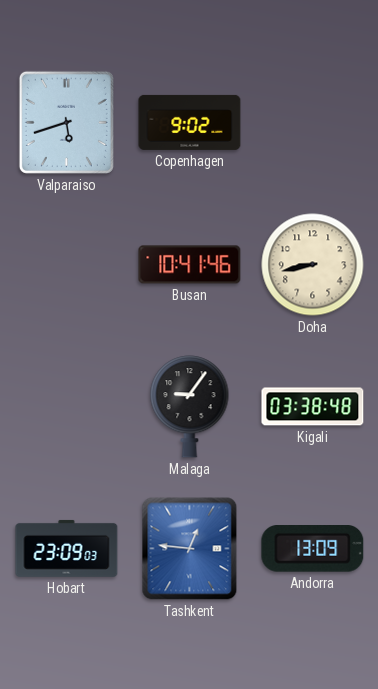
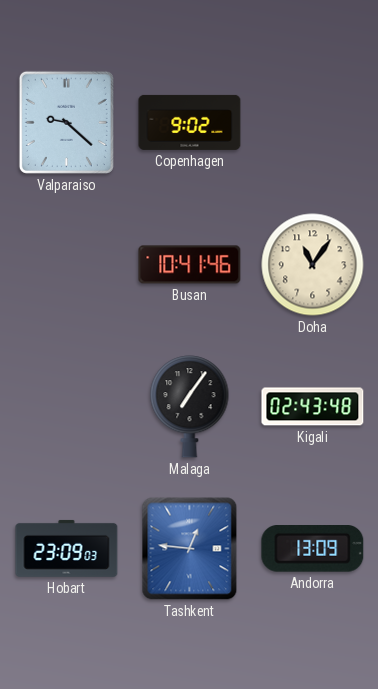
Valparaiso: 5:42 -> 9:22 (66, 122)
Doha: 8:43 -> 11:06 (313, 265)
Malaga: 9:06 -> 7:06 (190, 407)
Kigali: 03:38 -> 02:43 (313, 407)
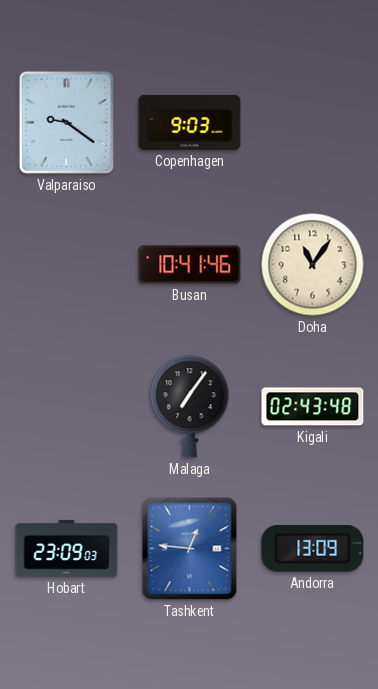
Valparaiso: 9:22 -> 9:21 (66, 122)
Copenhagen: 9:02 -> 9:03 (190, 122)
